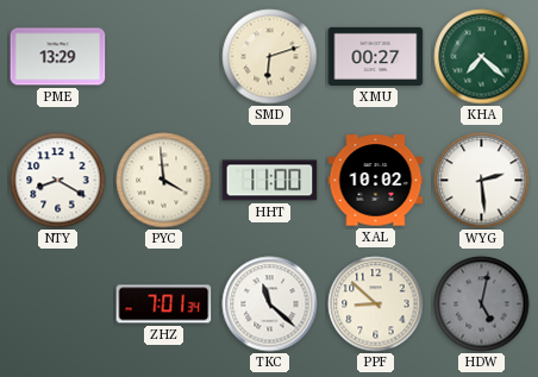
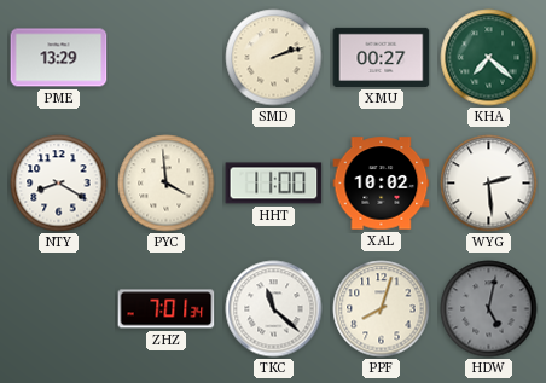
SMD: 6:12 -> 2:12 (274, 58)
PPF: 8:52 -> 8:03 (382, 309)
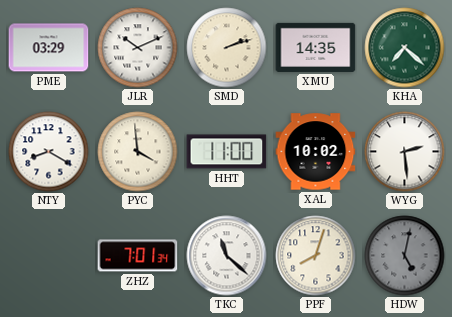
PME: 13:29 -> 03:29 (49, 48)
JLR: none -> 10:11 (138, 48)
XMU: 00:27 -> 14:35 (316, 47)
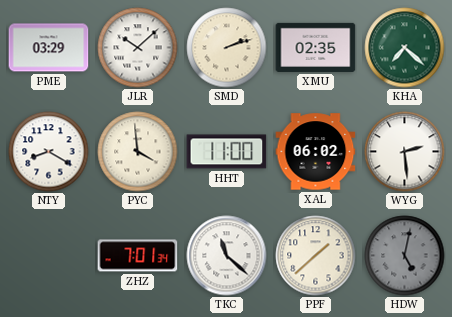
JLR: 10:11 -> 10:08 (138, 48)
XMU: 14:35 -> 02:35 (316, 47)
XAL: 10:02 -> 06:02 (316, 152)
PPF: 8:03 -> 1:38 (316, 256)
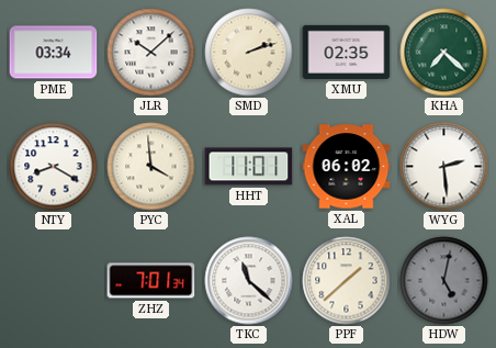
PME: 03:29 -> 03:34 (54, 53)
HHT: 11:00 -> 11:01 (249, 167)
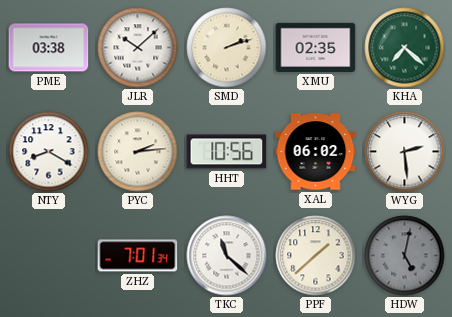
PME: 03:34 -> 03:38 (49, 48)
PYC: 3:59 -> 2:14 (138, 152)
HHT: 11:01 -> 10:56 (227, 152)
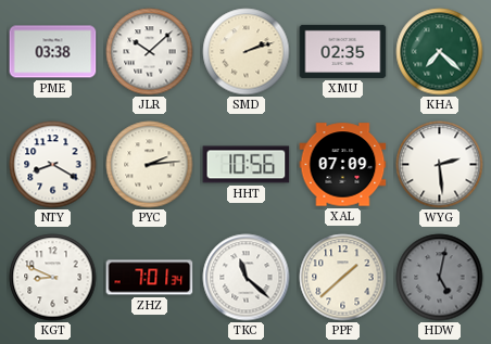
XAL: 06:02 -> 07:09 (343, 165)
KGT: none -> 8:49 (53, 278)
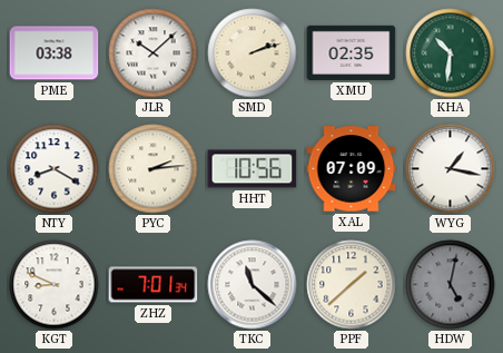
KHA: 7:22 -> 10:31 (451, 53)
WYG: 2:29 -> 1:17 (451, 169)
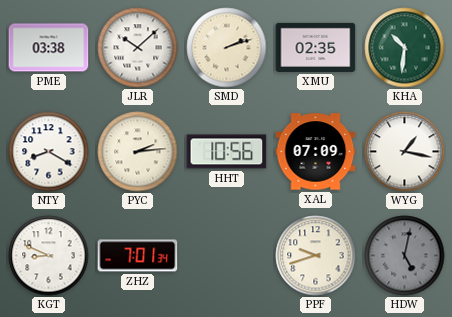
TKC: 11:22 -> none (253, 285)
PPF: 1:38 -> 9:42 (316, 256)
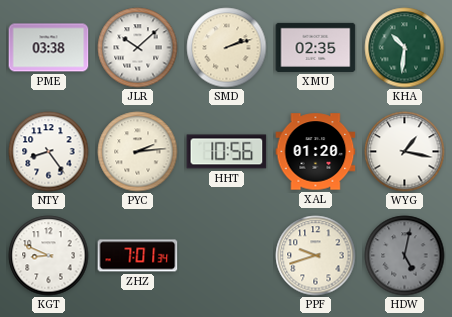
NTY: 8:20 -> 8:24 (49, 152)
XAL: 07:09 -> 01:20 (316, 152)
